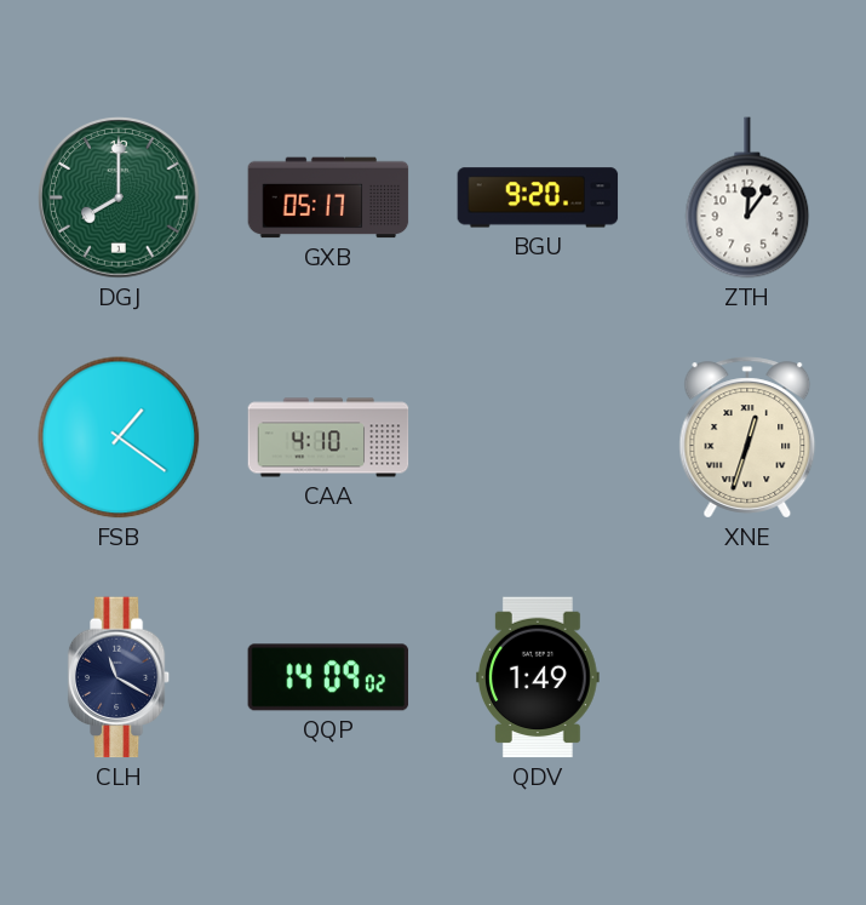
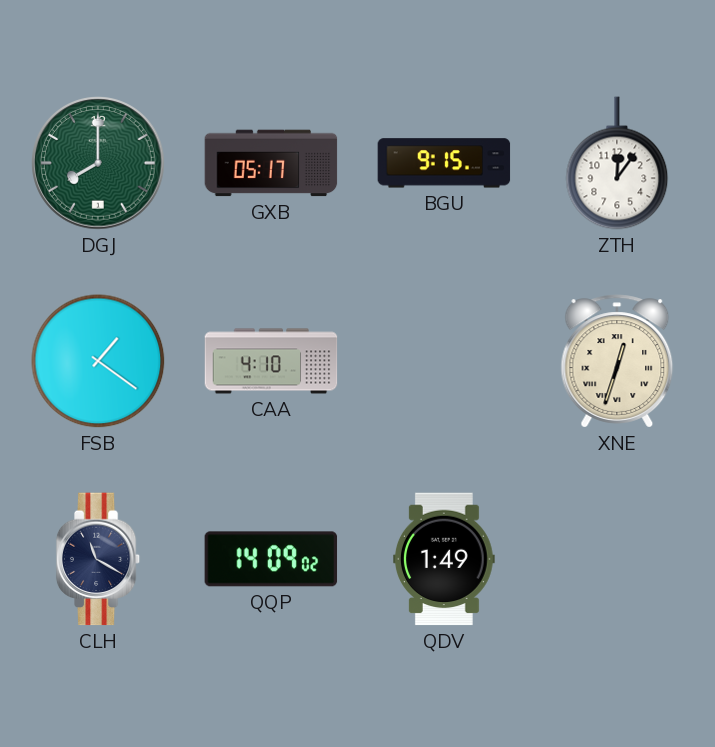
BGU: 9:20 -> 9:15 (444, 163)
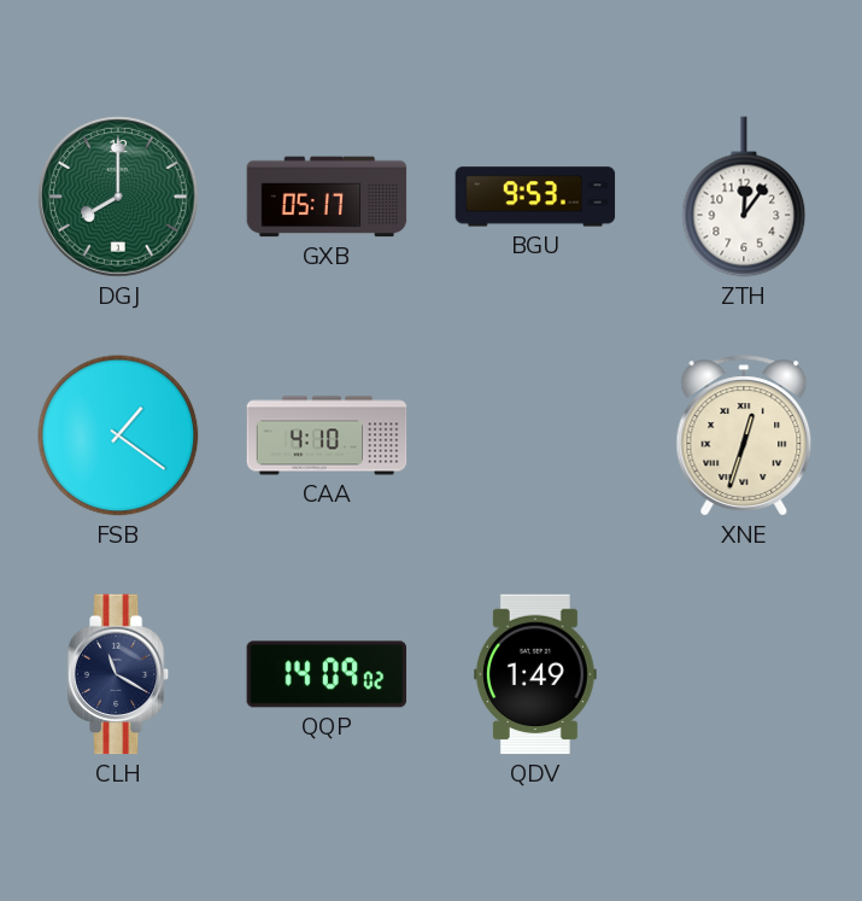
BGU: 9:15 -> 9:53 (535, 197)
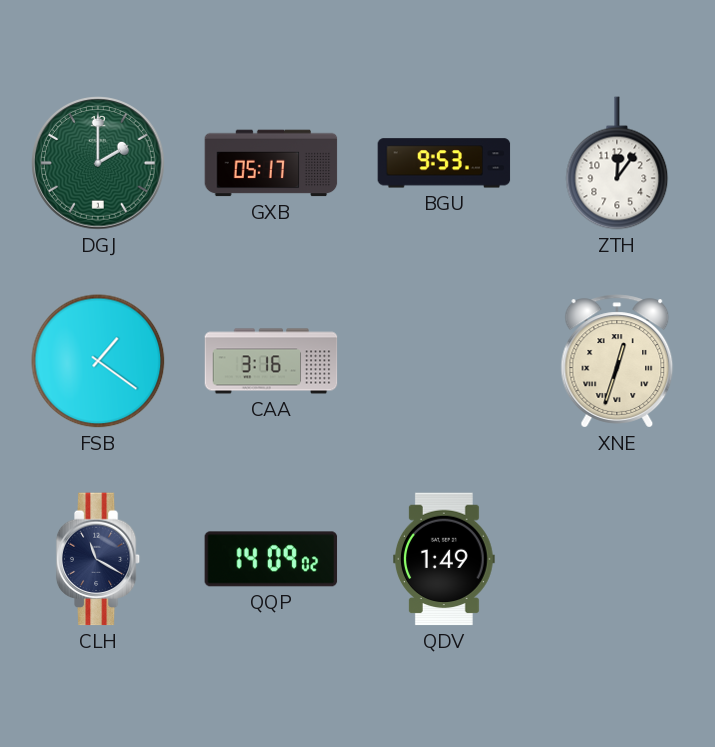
DGJ: 8:00 -> 2:00 (98, 163)
CAA: 4:10 -> 3:16 (271, 361)
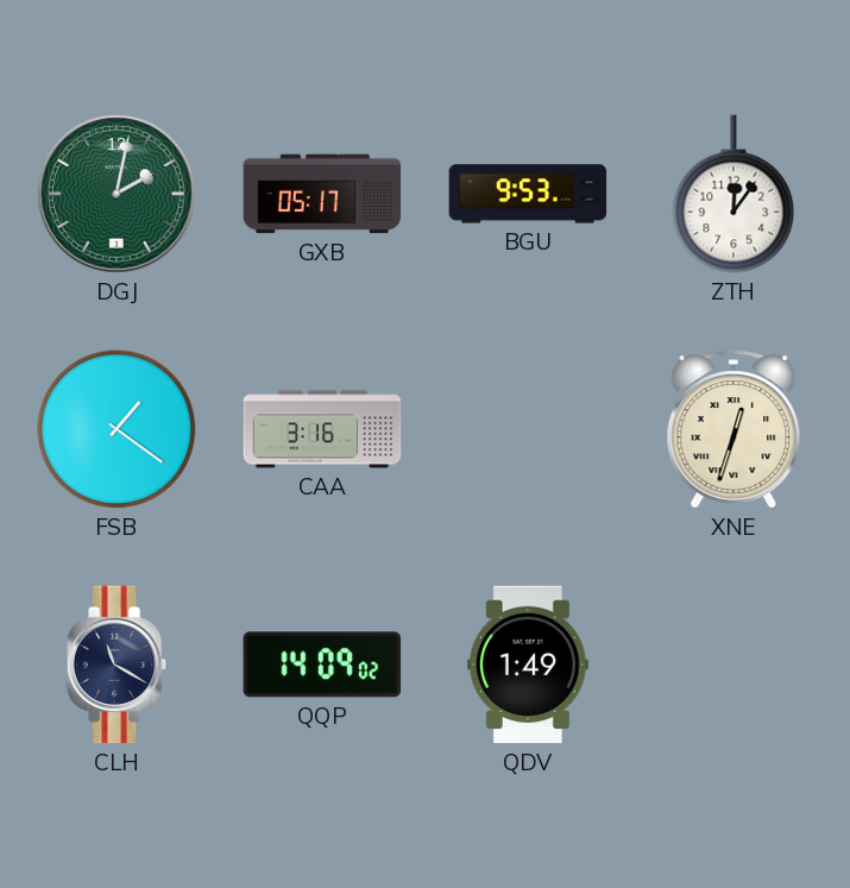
DGJ: 2:00 -> 2:02 (117, 194)
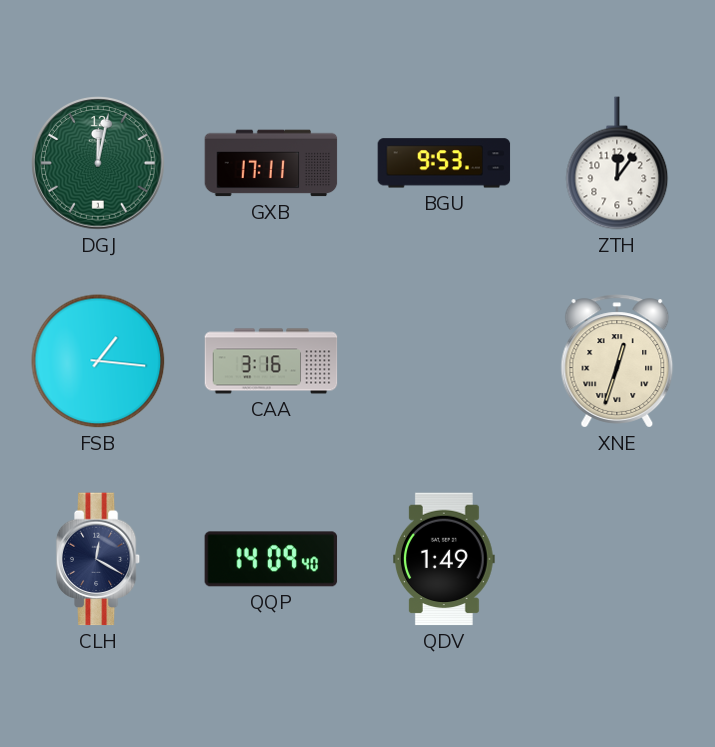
DGJ: 2:02 -> 12:02 (98, 163)
GXB: 05:17 -> 17:11 (271, 163)
FSB: 1:21 -> 1:16 (98, 361)
CLH: 11:20 -> 12:20 (98, 559)
QQP: 14:09:02 -> 14:09:40 (271, 559)
